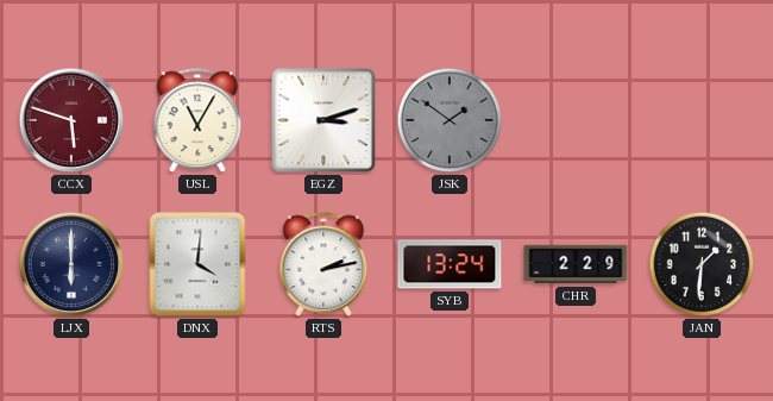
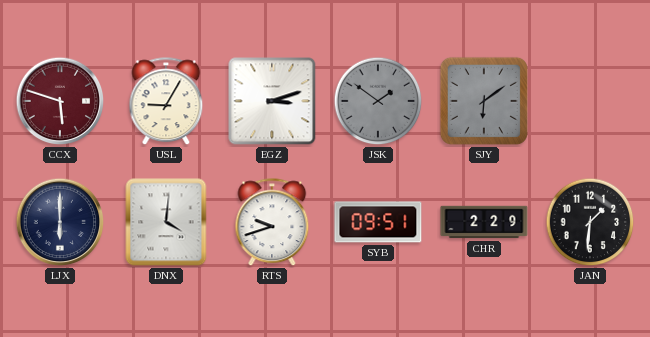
USL: 11:05 -> 9:05 (166, 102)
SJY: none -> 6:09 (484, 101)
RTS: 2:13 -> 9:42 (272, 223)
SYB: 13:24 -> 09:51 (378, 222)
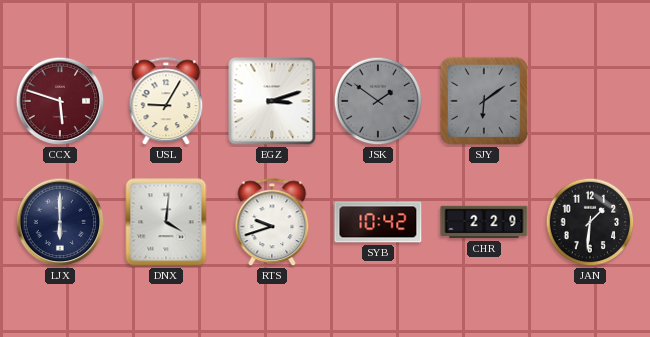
SYB: 09:51 -> 10:42 (378, 222)
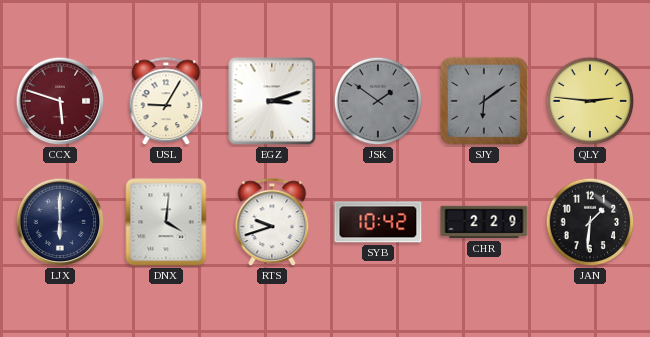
QLY: none -> 2:46 (590, 101)
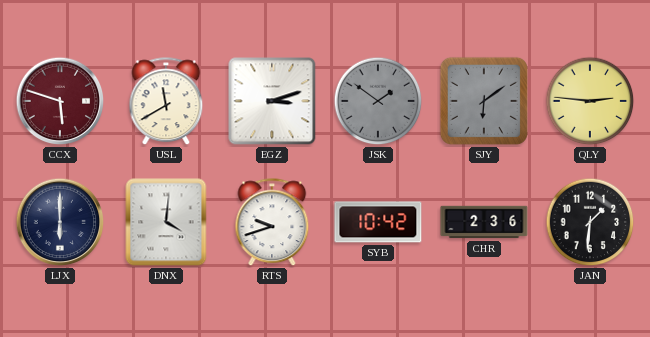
USL: 9:05 -> 11:40 (166, 102)
CHR: 2:29 -> 2:36 (484, 222)
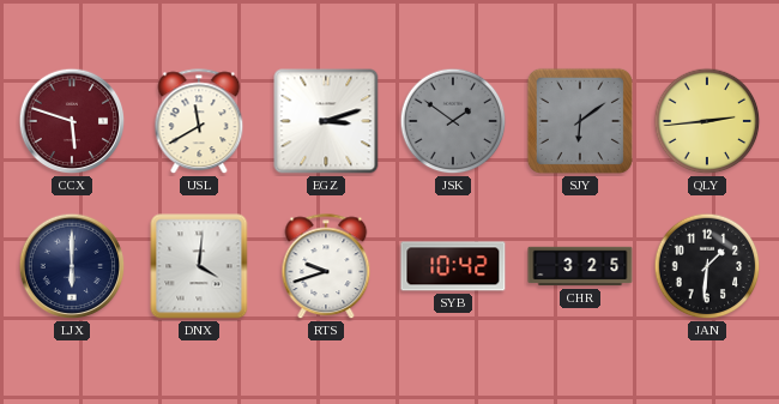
QLY: 2:46 -> 2:44 (707, 121)
CHR: 2:36 -> 3:25 (580, 266)
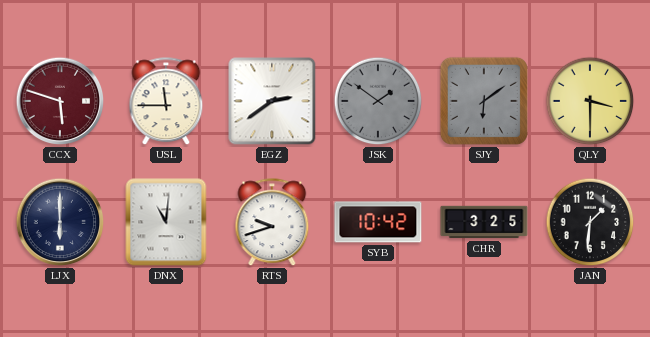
USL: 11:40 -> 11:45 (166, 102)
EGZ: 3:12 -> 2:39 (272, 101)
QLY: 2:44 -> 3:30 (590, 101)
DNX: 4:01 -> 11:01 (166, 222)
